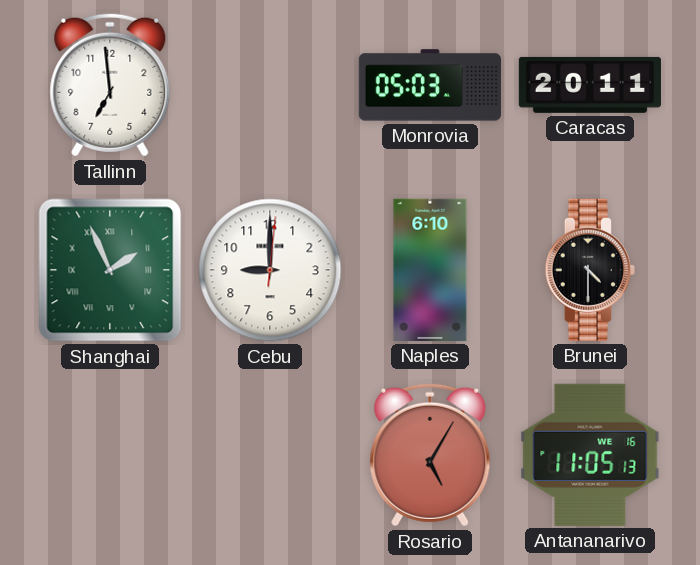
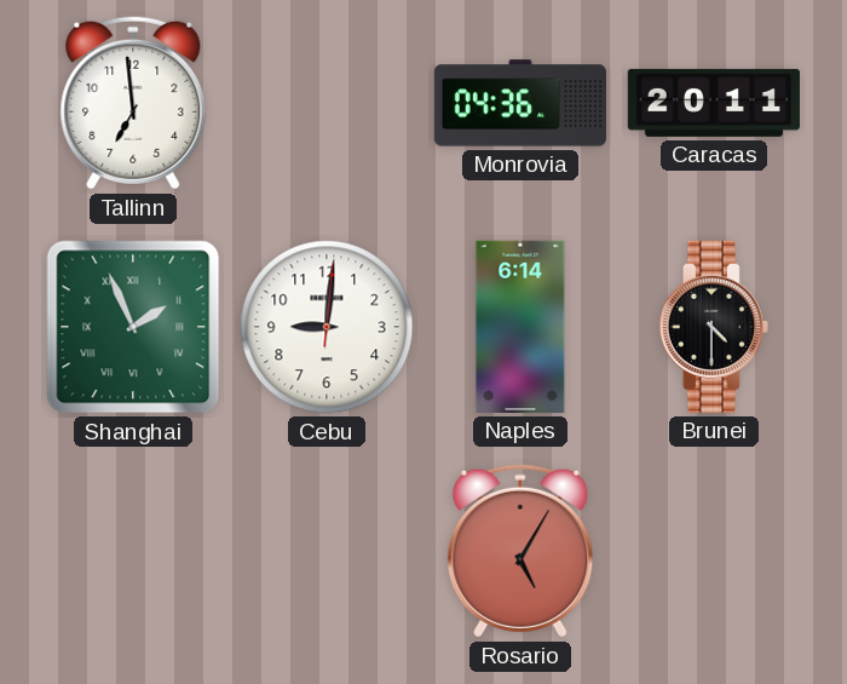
Monrovia: 05:03 -> 04:36 (520, 103)
Cebu: 9:00 -> 9:01 (327, 327)
Naples: 6:10 -> 6:14 (520, 327)
Antananarivo: 11:05 -> none (590, 455)
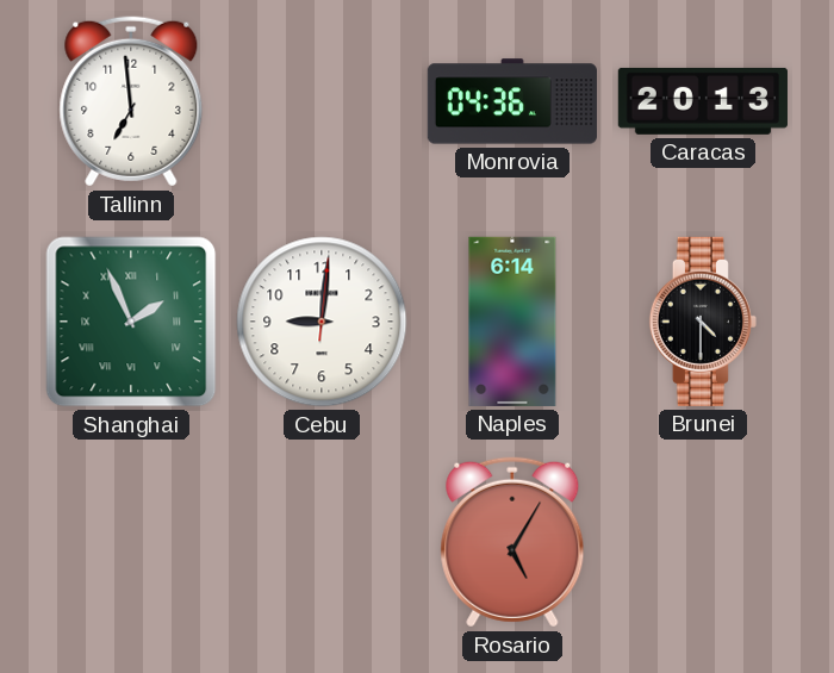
Caracas: 20:11 -> 20:13 (703, 101)
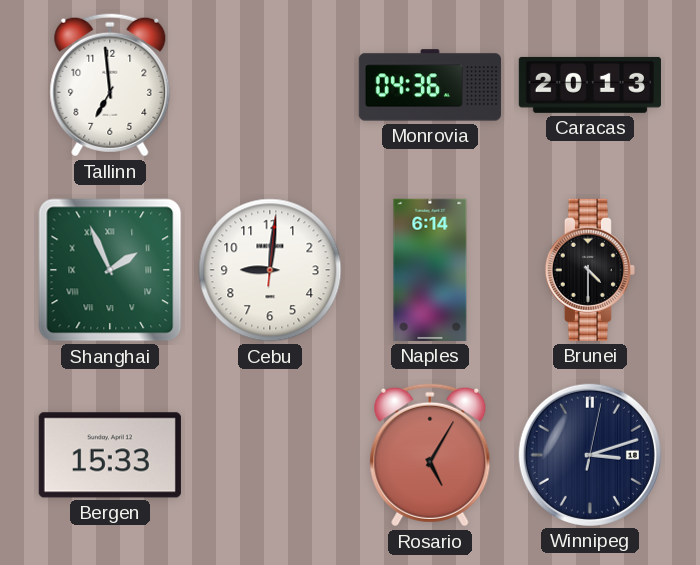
Bergen: none -> 15:33 (110, 455)
Winnipeg: none -> 3:12 (590, 455)
